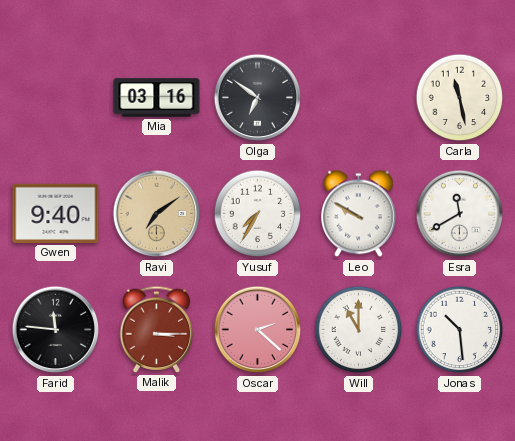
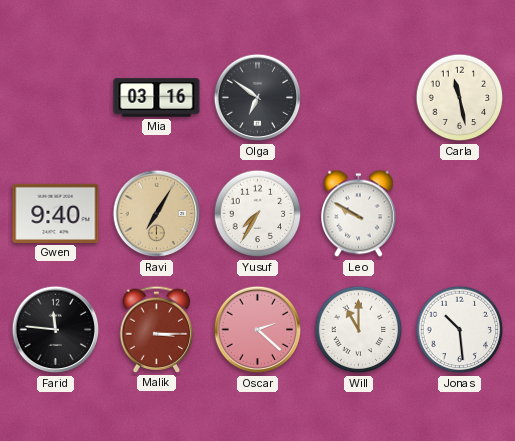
Ravi: 7:09 -> 7:05 (157, 214)
Esra: 11:40 -> none (460, 214)
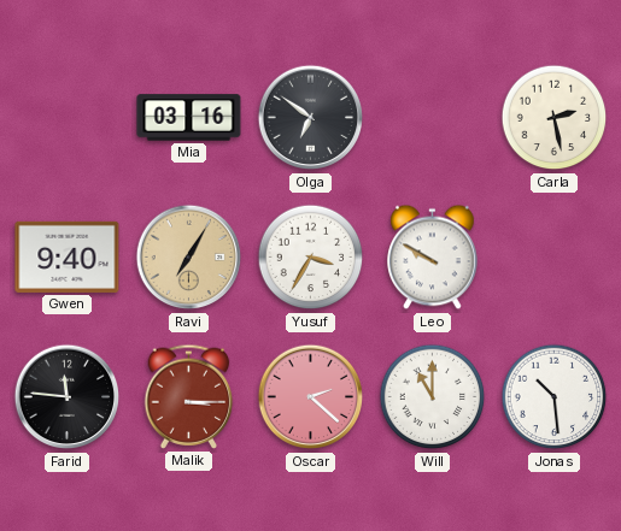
Carla: 11:28 -> 2:28 (555, 118)
Yusuf: 7:35 -> 3:35 (311, 258)
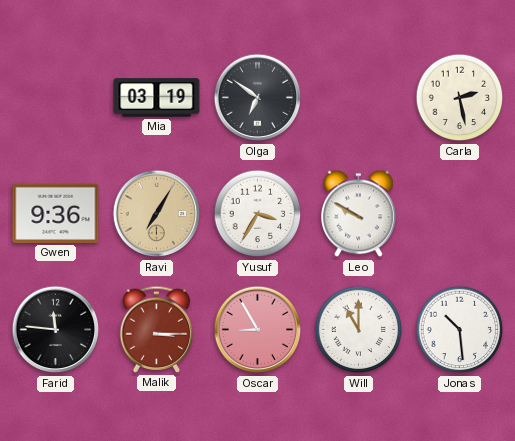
Mia: 03:16 -> 03:19 (157, 98)
Gwen: 9:40 -> 9:36 (56, 213)
Oscar: 2:22 -> 8:55 (258, 330)
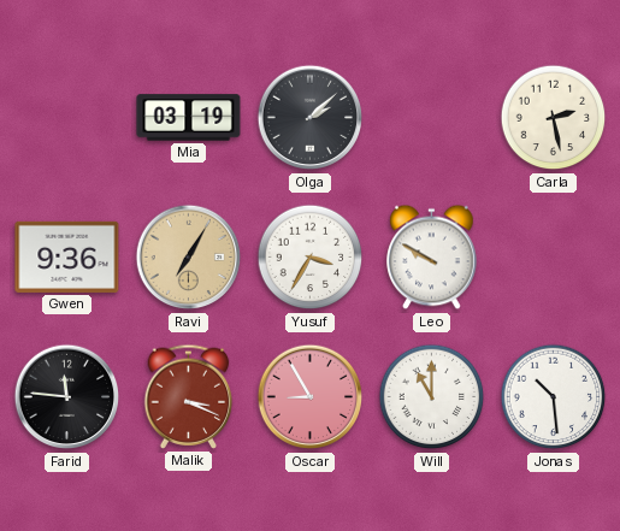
Olga: 6:51 -> 2:08 (311, 118)
Malik: 3:15 -> 3:19 (189, 396)
